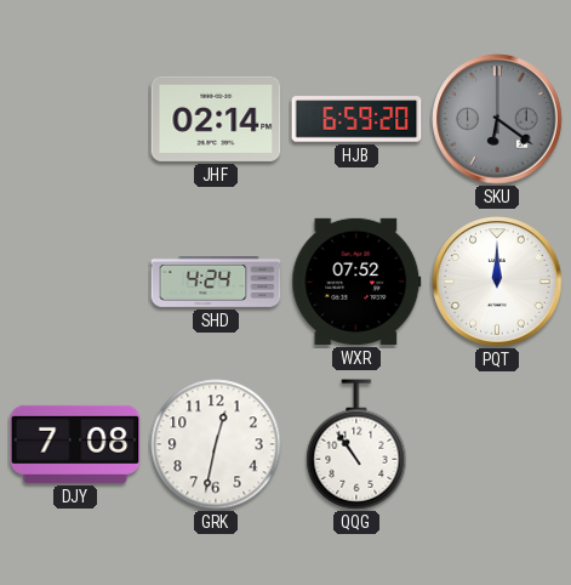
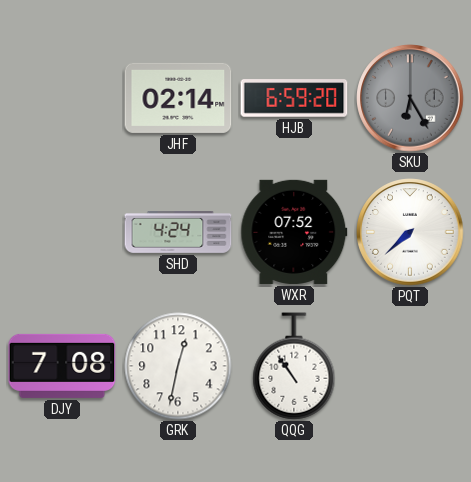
SKU: 6:21 -> 6:25 (410, 98)
PQT: 12:00 -> 7:38 (410, 232)
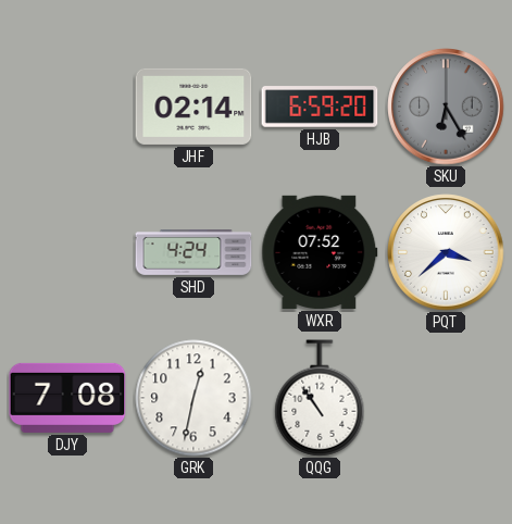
PQT: 7:38 -> 3:38 (446, 252)
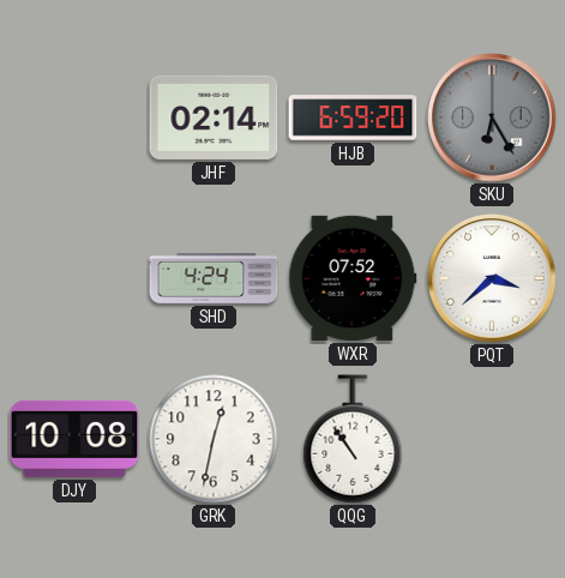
DJY: 7:08 -> 10:08 (74, 439)
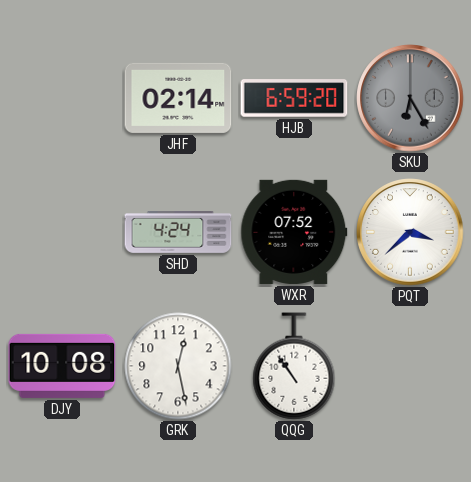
GRK: 12:32 -> 12:28 (178, 366)
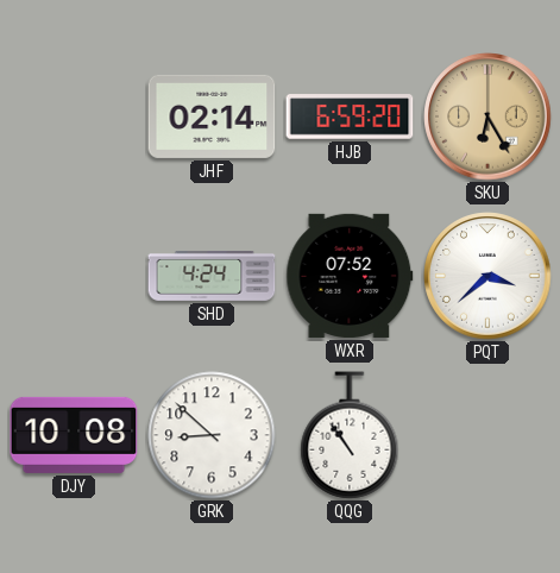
SKU dial: grey -> champagne (487, 117)
GRK: 12:28 -> 8:52 (212, 435)
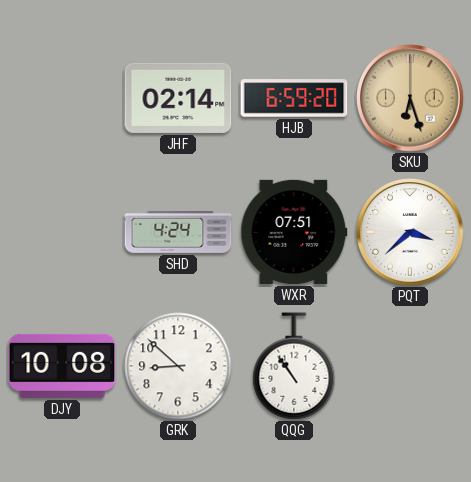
SKU: 6:25 -> 6:27 (410, 98)
WXR: 07:52 -> 07:51 (294, 232)
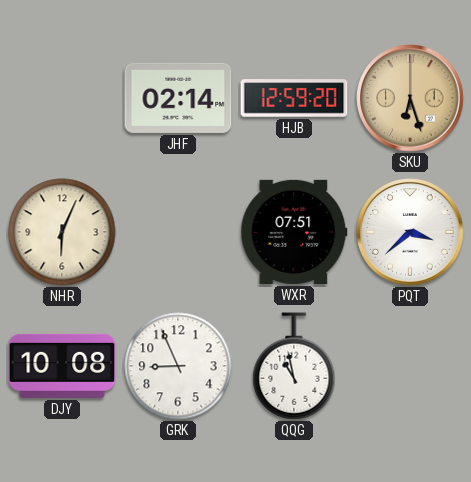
HJB: 6:59 -> 12:59 (294, 98)
NHR: none -> 6:04 (62, 232)
SHD: 4:24 -> none (178, 233)
GRK: 8:52 -> 8:56 (178, 366)
QQG: 10:54 -> 10:58 (294, 366)
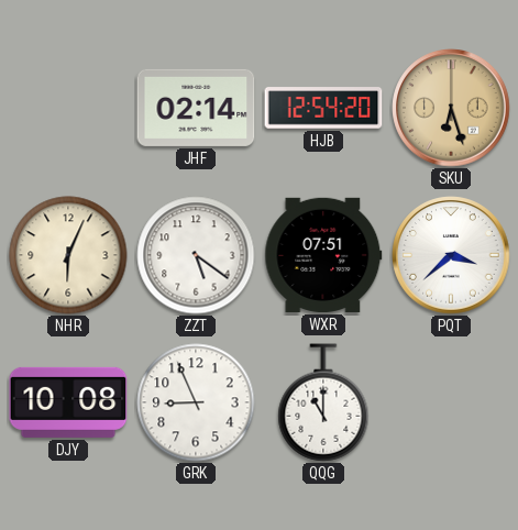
HJB: 12:59 -> 12:54 (323, 108)
ZZT: none -> 5:21 (196, 255)
QQG: 10:58 -> 11:00 (323, 402)
